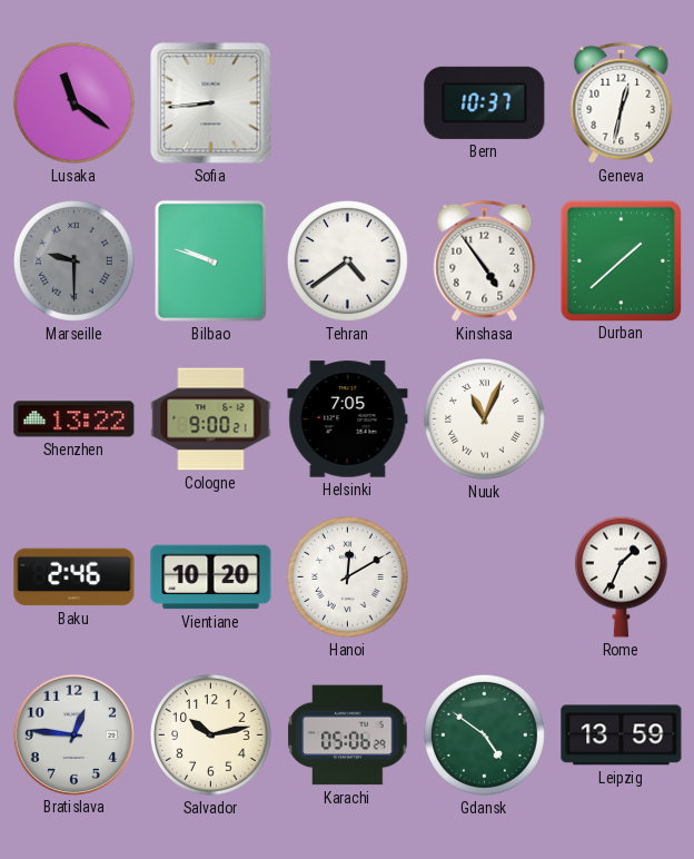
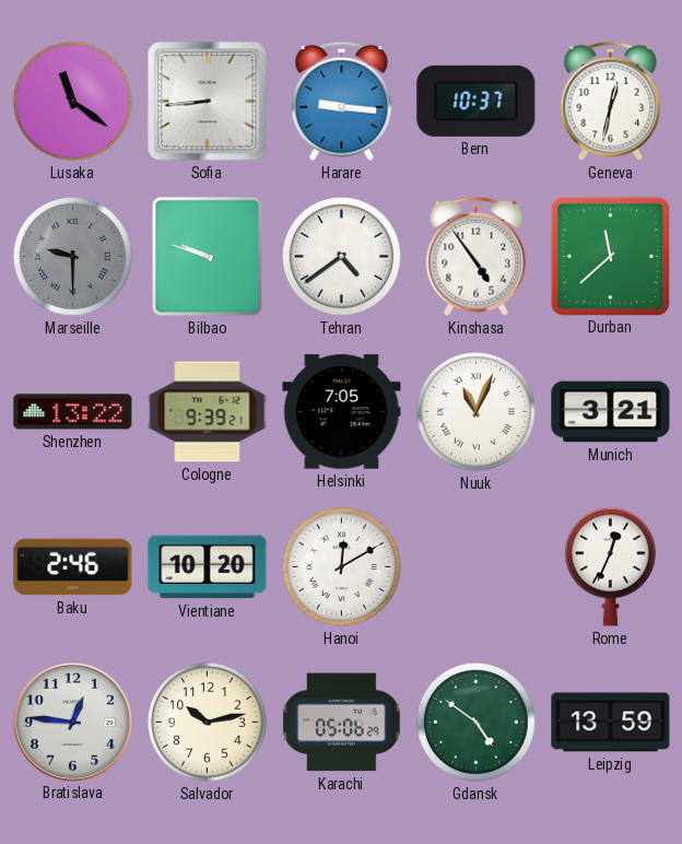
Harare: none -> 9:16 (342, 101)
Durban: 1:38 -> 11:38 (610, 256)
Cologne: 9:00 -> 9:39 (208, 412)
Munich: none -> 3:21 (611, 412)
Rome: 1:34 -> 12:34 (610, 566)
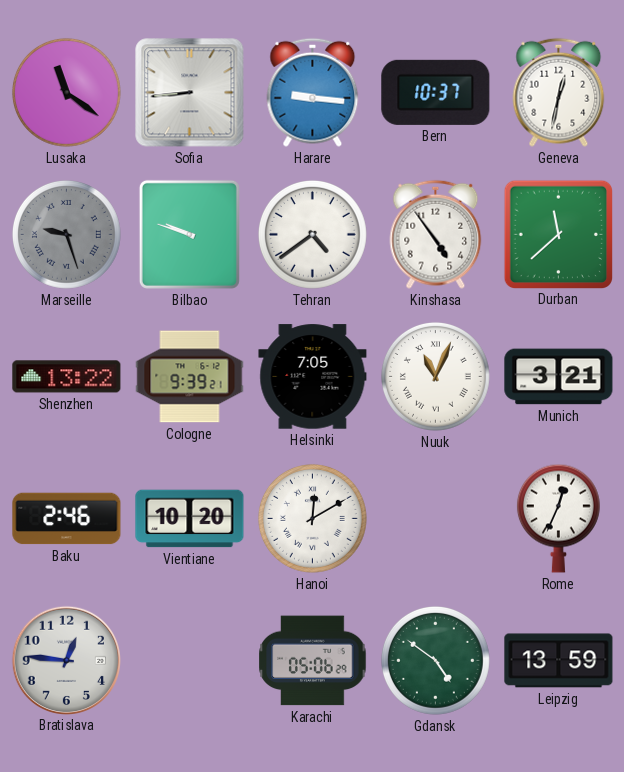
Marseille: 9:30 -> 9:27 (66, 234)
Salvador: 10:13 -> none (207, 722)
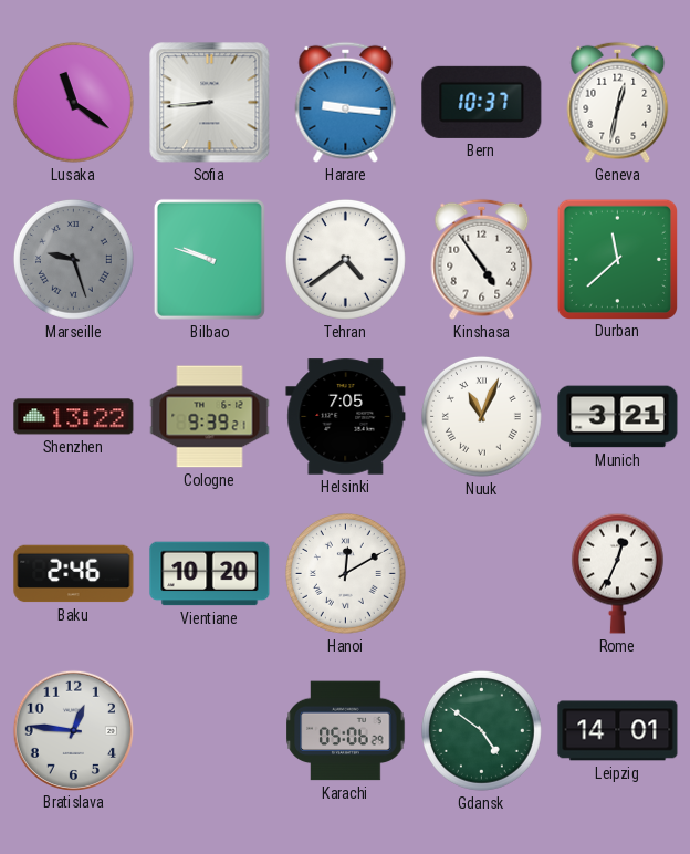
Leipzig: 13:59 -> 14:01 (618, 731)
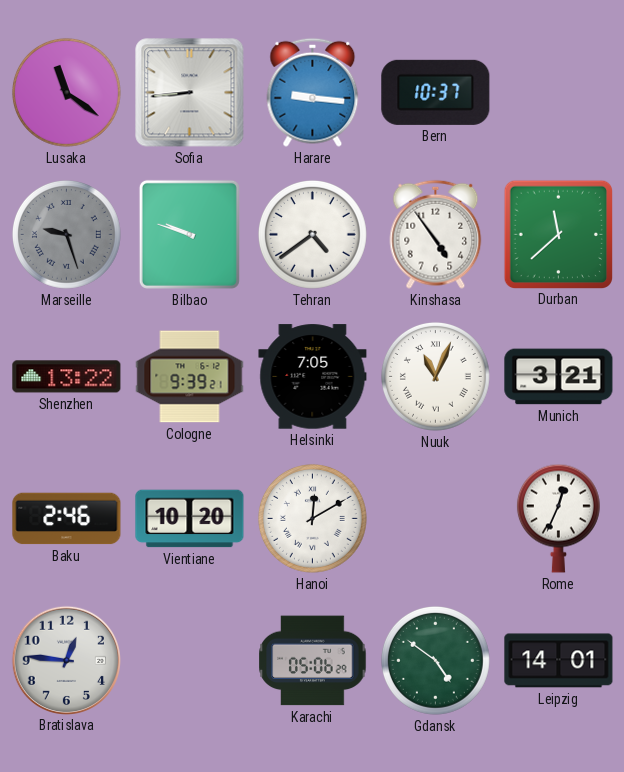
Geneva: 12:32 -> none (618, 102)
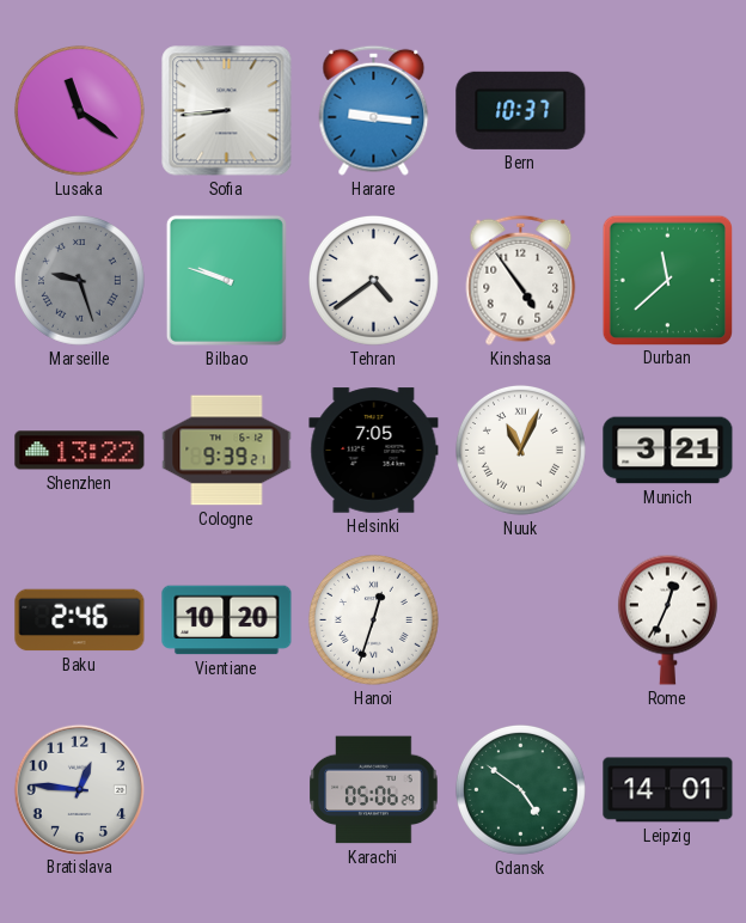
Hanoi: 12:10 -> 12:33 (373, 619)
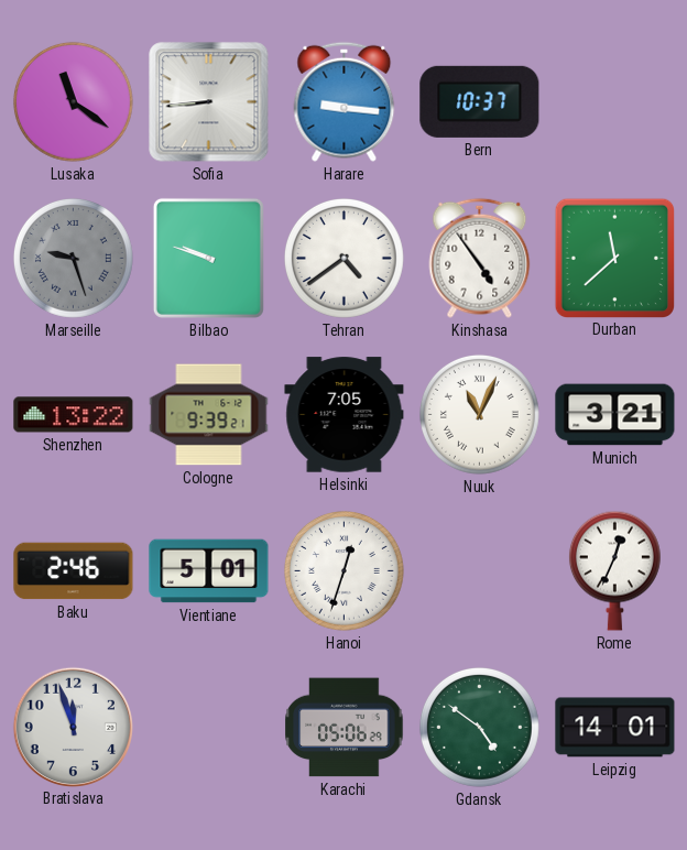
Vientiane: 10:20 -> 5:01 (209, 571)
Bratislava: 12:46 -> 11:57 (73, 727)
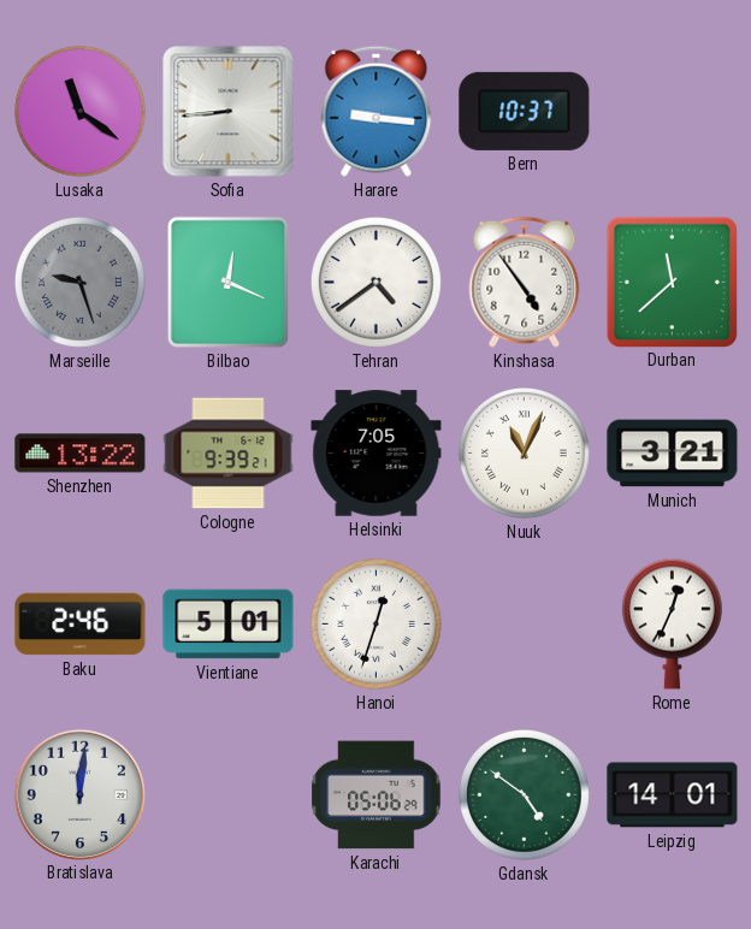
Bilbao: 9:48 -> 12:19 (227, 282)
Bratislava: 11:57 -> 12:01 (79, 794)
